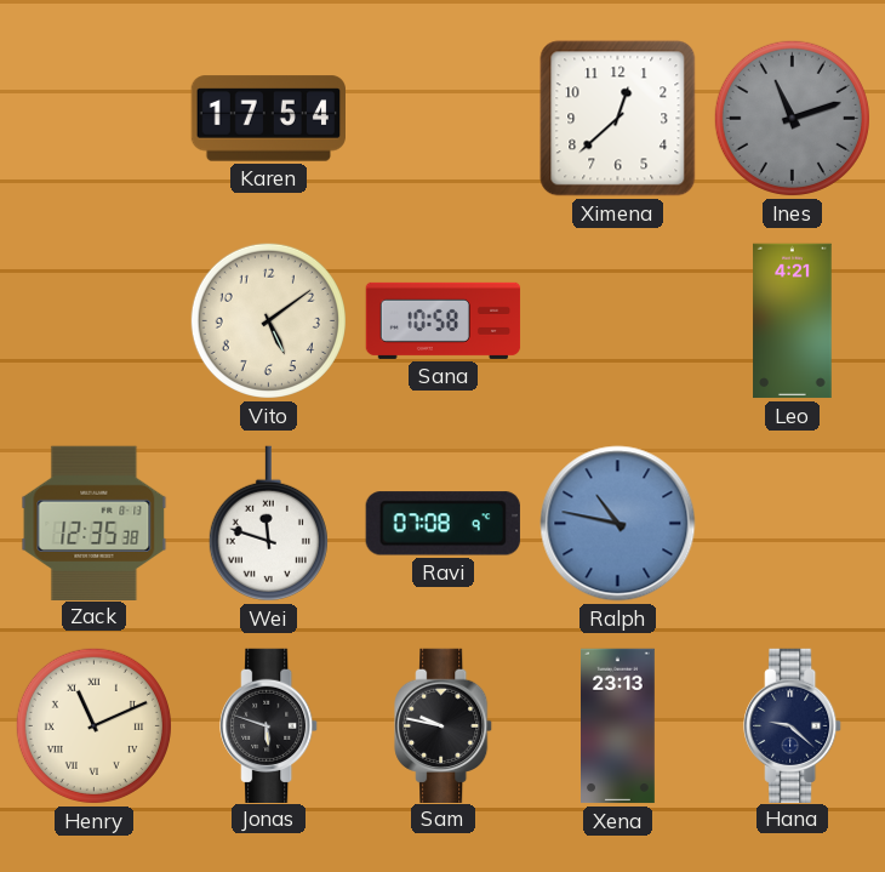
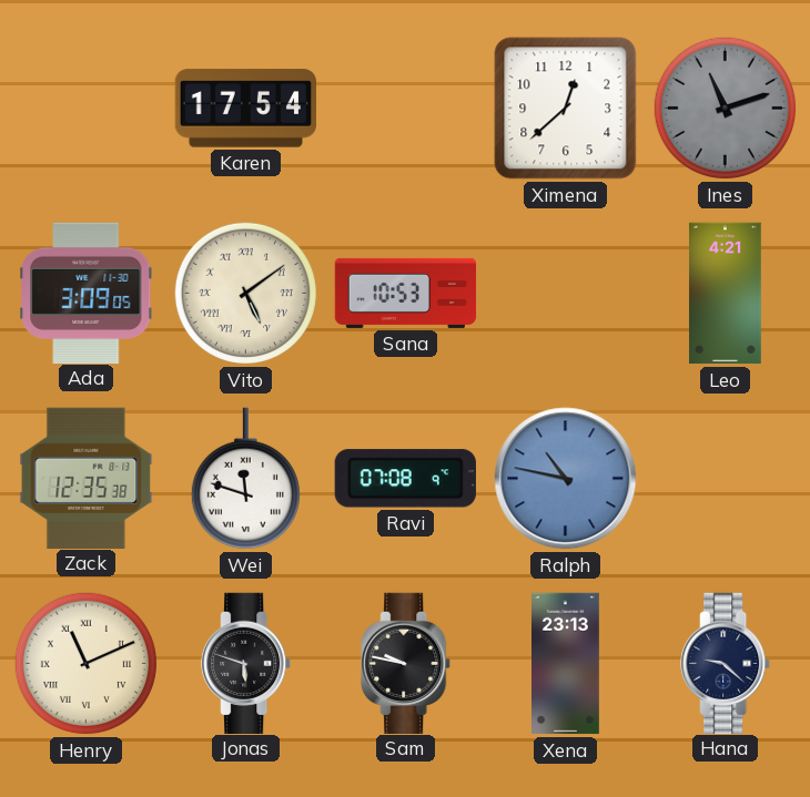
Ada: none -> 3:09 (87, 293)
Vito numerals: Arabic -> Roman (245, 293)
Sana: 10:58 -> 10:53 (406, 293)
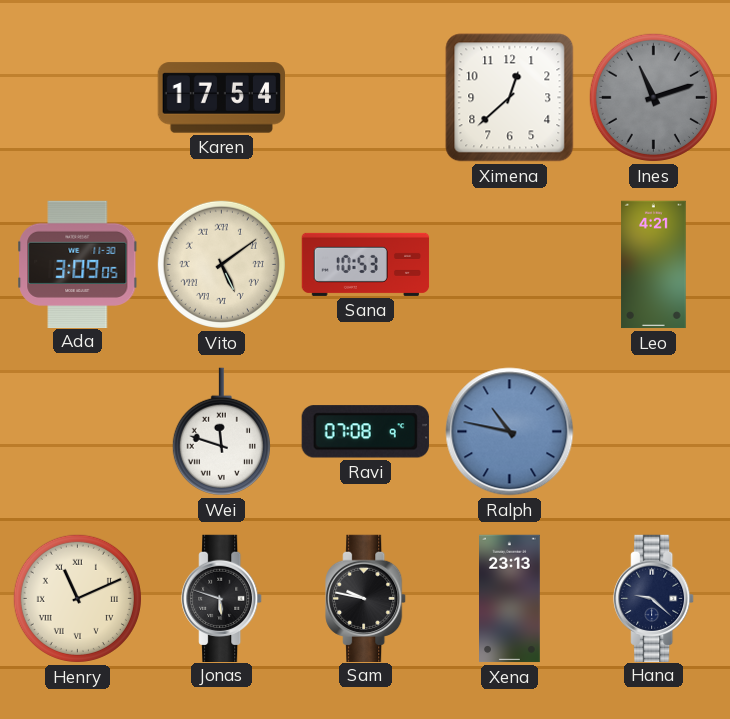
Zack: 12:35 -> none (87, 478)
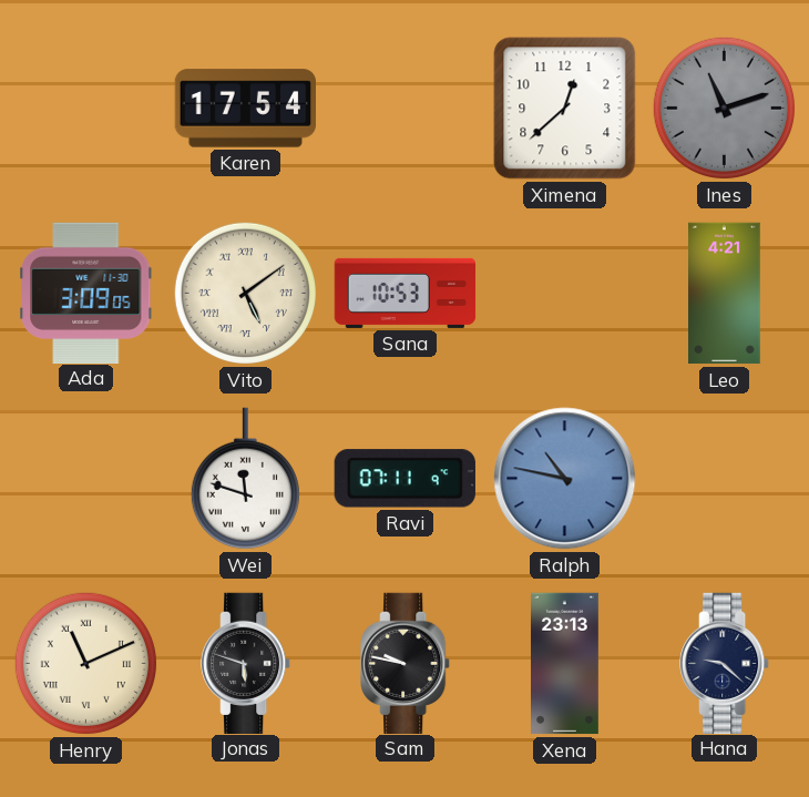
Ravi: 07:08 -> 07:11 (404, 479)
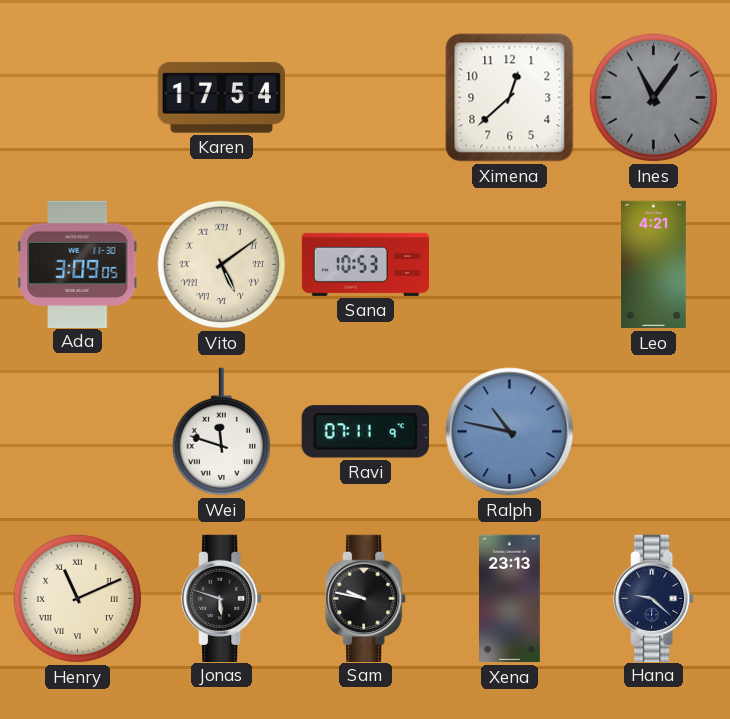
Ines: 11:12 -> 11:06 (653, 97)
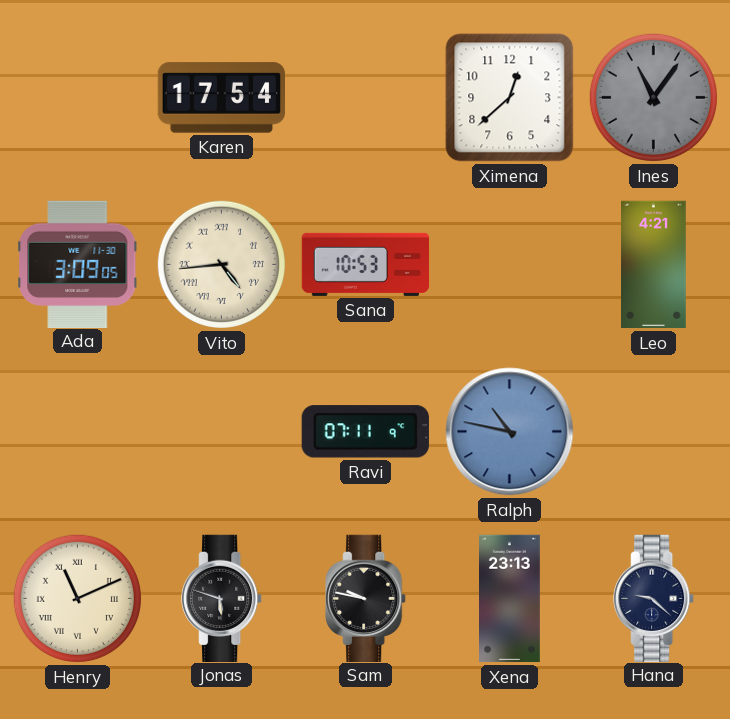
Vito: 5:09 -> 4:44 (221, 264)
Wei: 11:48 -> none (221, 432)
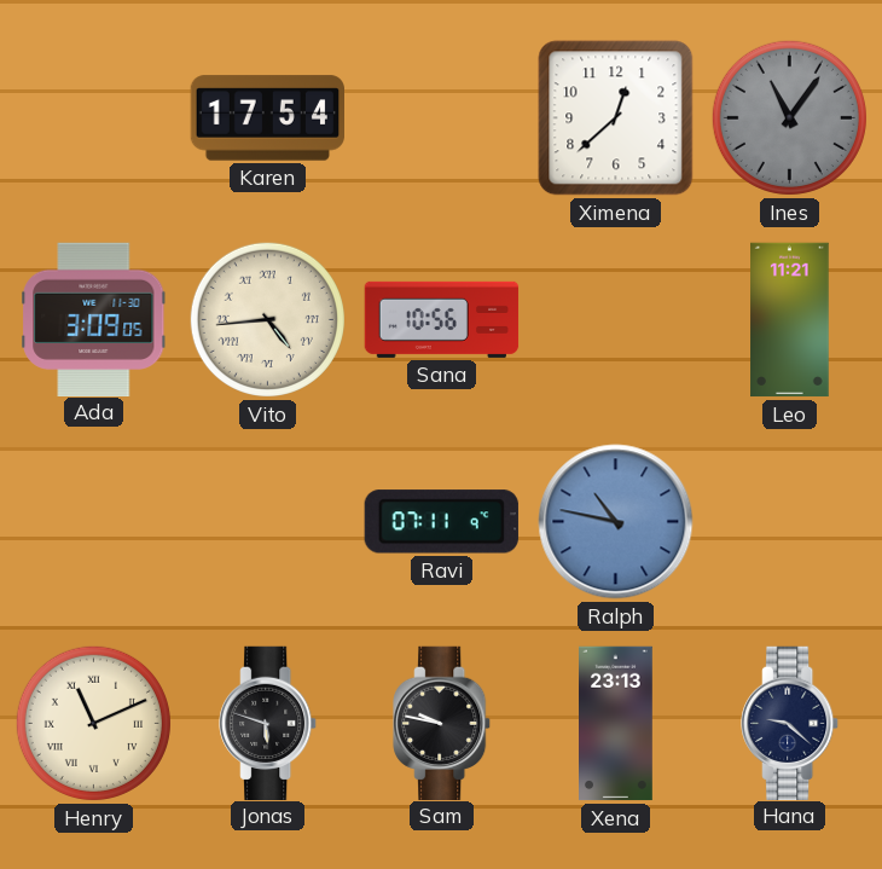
Sana: 10:53 -> 10:56 (442, 319)
Leo: 4:21 -> 11:21 (790, 320)
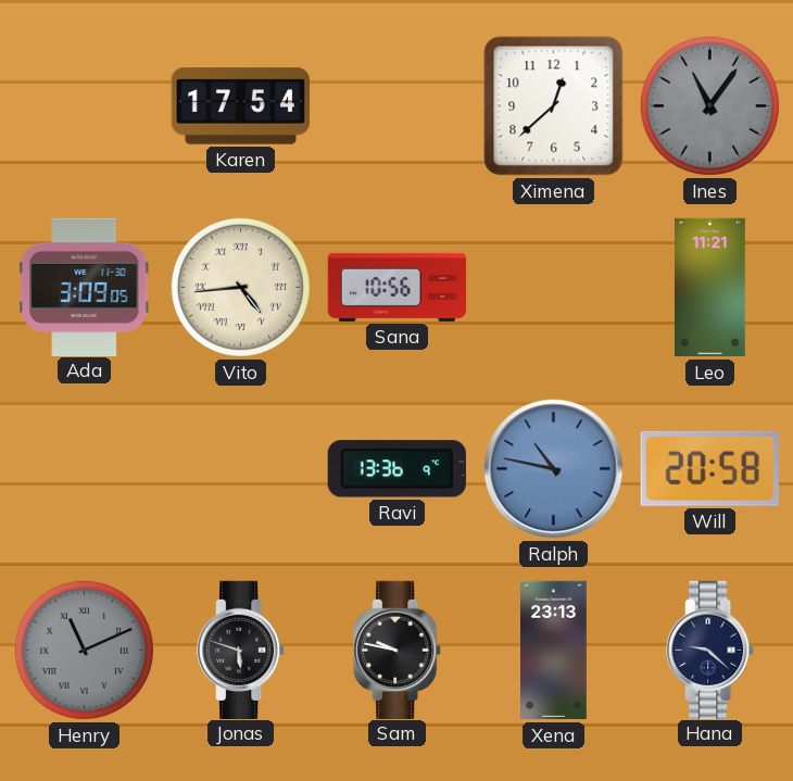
Ravi: 07:11 -> 13:36 (396, 469)
Will: none -> 20:58 (709, 468)
Henry dial: cream -> grey (84, 650)
